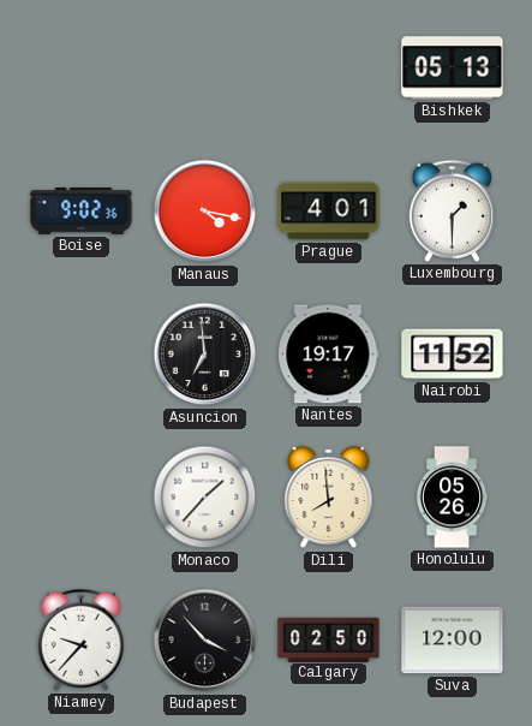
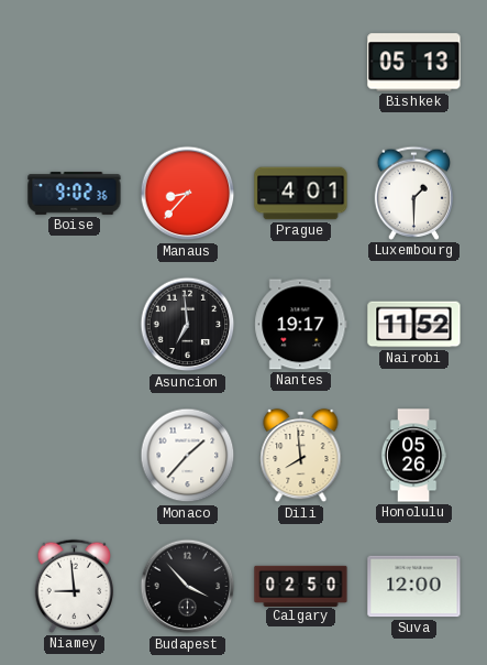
Manaus: 4:17 -> 8:37 (188, 194)
Niamey: 9:37 -> 8:59 (75, 586)
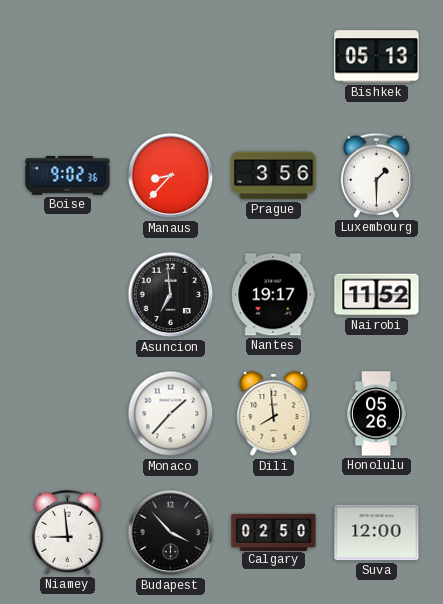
Prague: 4:01 -> 3:56 (274, 176)
